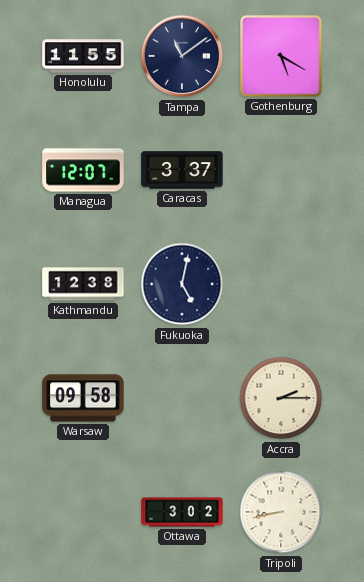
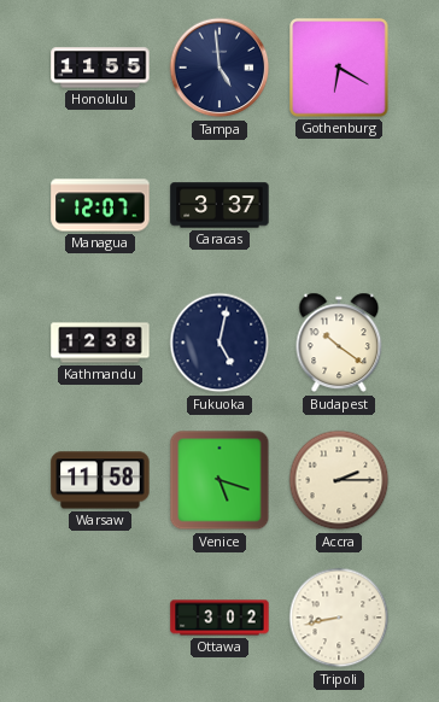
Tampa: 11:09 -> 4:59 (219, 68)
Gothenburg: 5:20 -> 6:20 (339, 68)
Budapest: none -> 10:21 (339, 343)
Warsaw: 09:58 -> 11:58 (100, 480)
Venice: none -> 5:18 (219, 480)
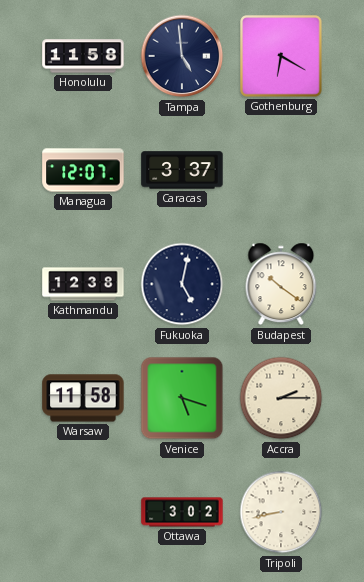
Honolulu: 11:55 -> 11:58 (83, 56)
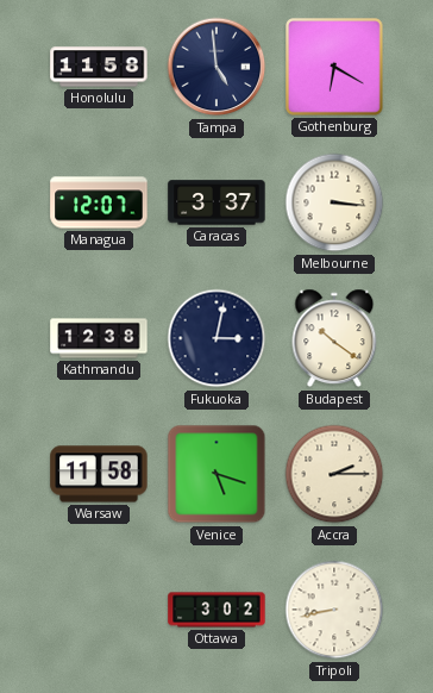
Melbourne: none -> 3:16 (334, 202)
Fukuoka: 5:02 -> 3:02 (216, 338)
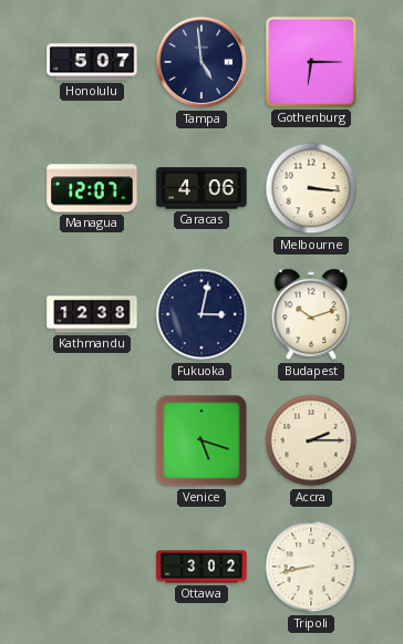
Honolulu: 11:58 -> 5:07 (92, 62)
Gothenburg: 6:20 -> 6:15 (311, 62)
Caracas: 3:37 -> 4:06 (201, 188)
Budapest: 10:21 -> 10:12 (311, 314)
Warsaw: 11:58 -> none (99, 474)
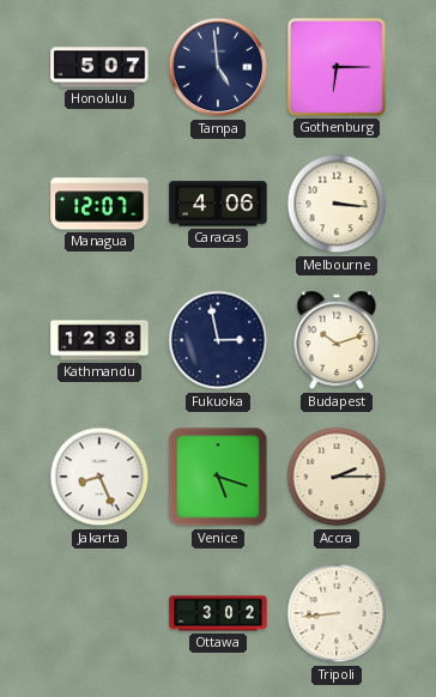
Fukuoka: 3:02 -> 2:58 (218, 340)
Jakarta: none -> 8:26 (99, 477)
Tripoli: 8:43 -> 8:44 (337, 613)
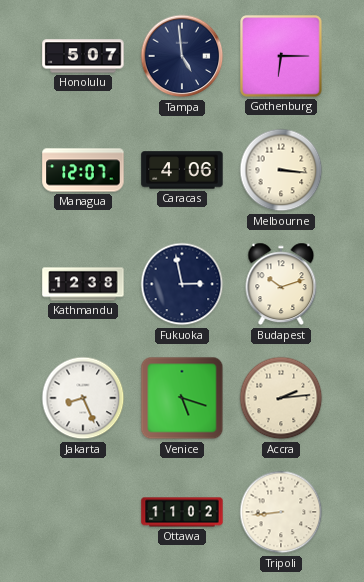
Accra: 2:15 -> 2:14 (281, 398)
Ottawa: 3:02 -> 11:02 (182, 512)
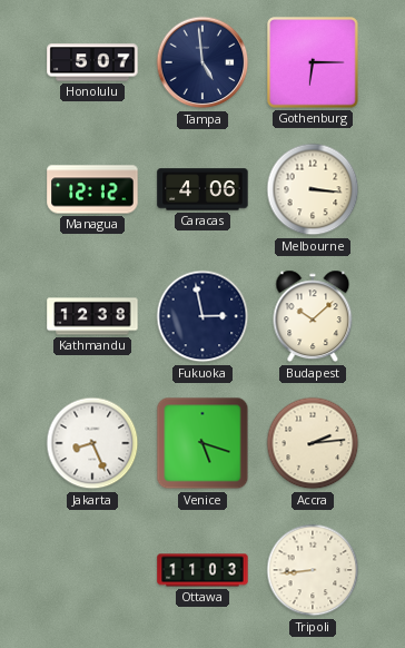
Managua: 12:07 -> 12:12 (92, 189)
Budapest: 10:12 -> 10:08 (313, 316)
Ottawa: 11:02 -> 11:03 (202, 570)
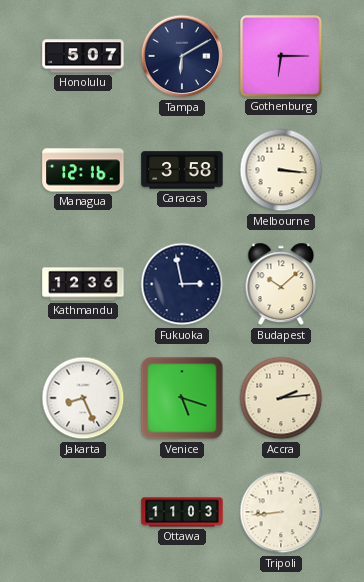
Tampa: 4:59 -> 6:10 (182, 56)
Managua: 12:12 -> 12:16 (83, 170)
Caracas: 4:06 -> 3:58 (182, 170)
Kathmandu: 12:38 -> 12:36 (83, 284)
